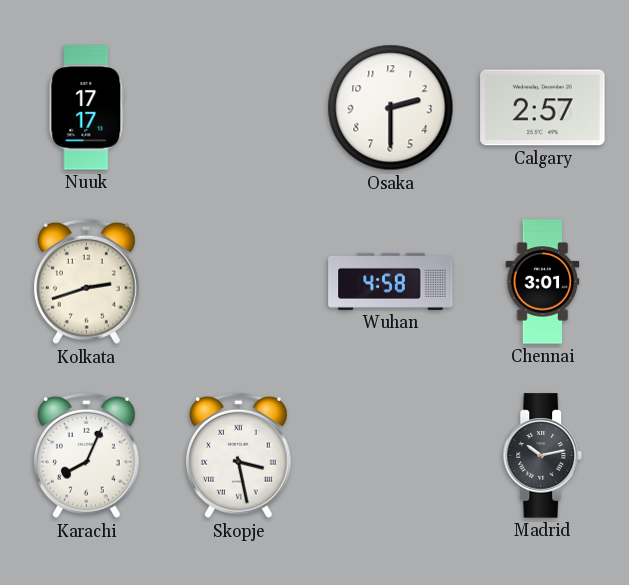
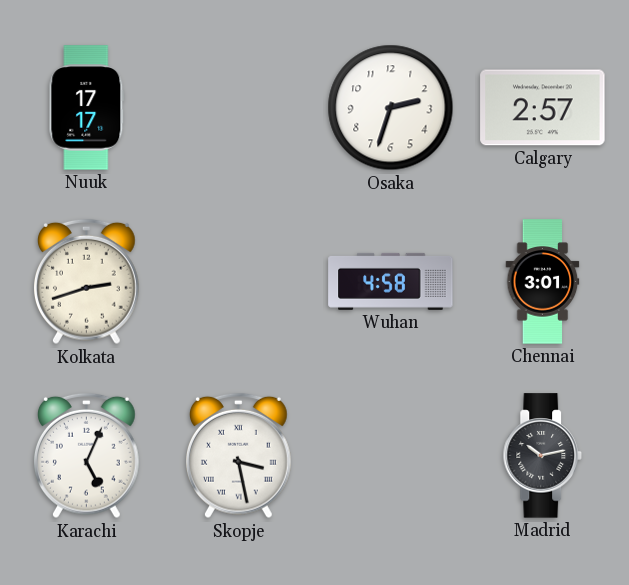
Osaka: 2:30 -> 2:33 (391, 108)
Karachi: 8:04 -> 5:04 (87, 456)
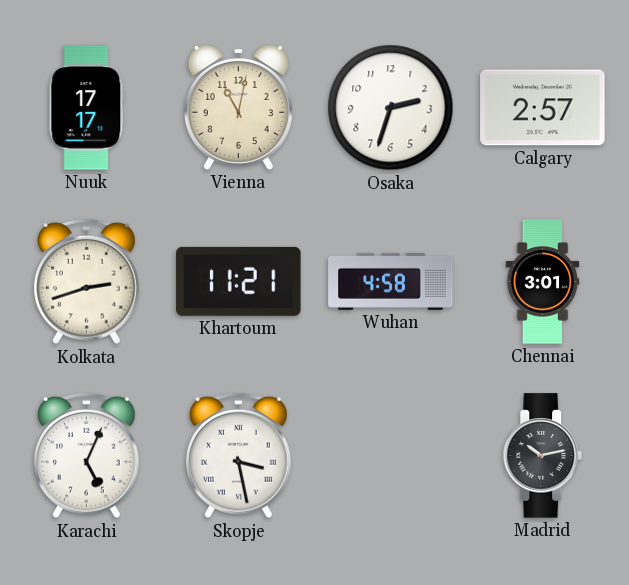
Vienna: none -> 11:02 (238, 107)
Khartoum: none -> 11:21 (239, 281)
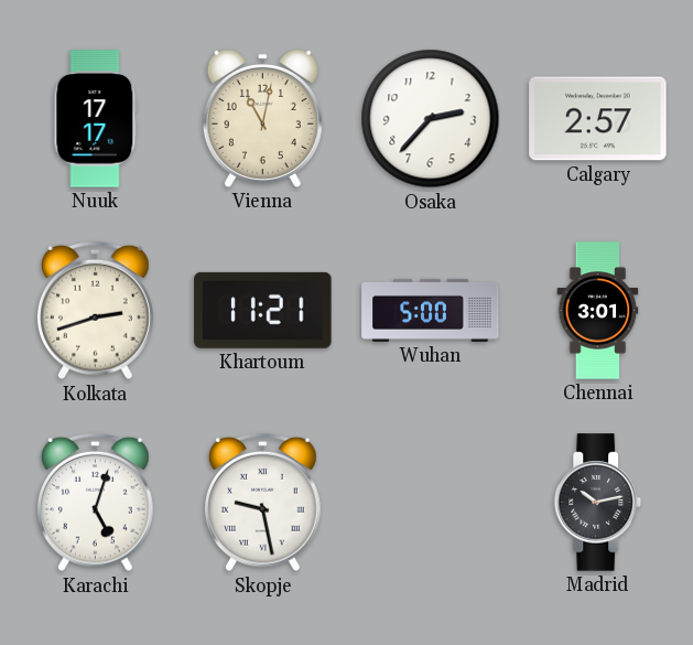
Osaka: 2:33 -> 2:37 (431, 119)
Wuhan: 4:58 -> 5:00 (431, 310)
Karachi: 5:04 -> 5:03 (96, 503)
Skopje: 3:28 -> 9:28 (263, 503)
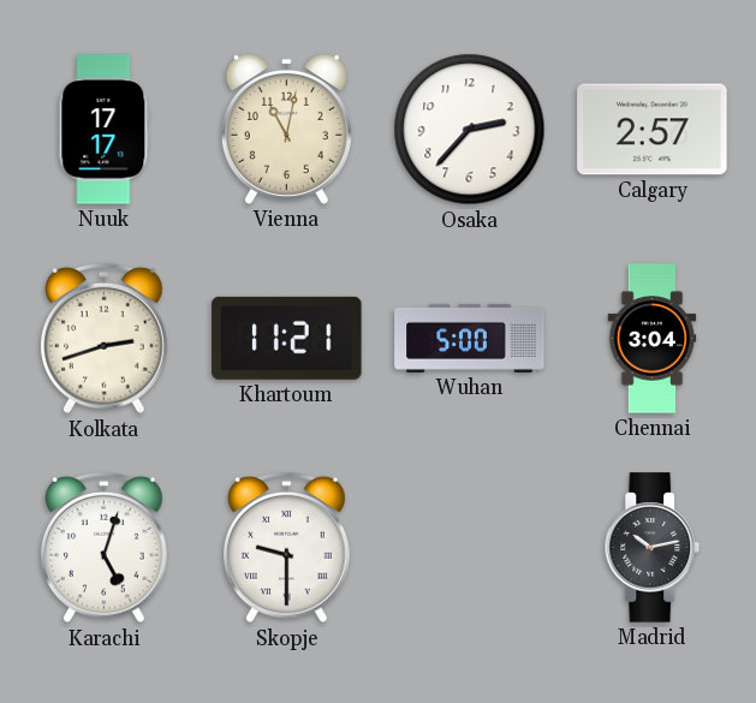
Chennai: 3:01 -> 3:04 (653, 339)
Skopje: 9:28 -> 9:30 (287, 548)
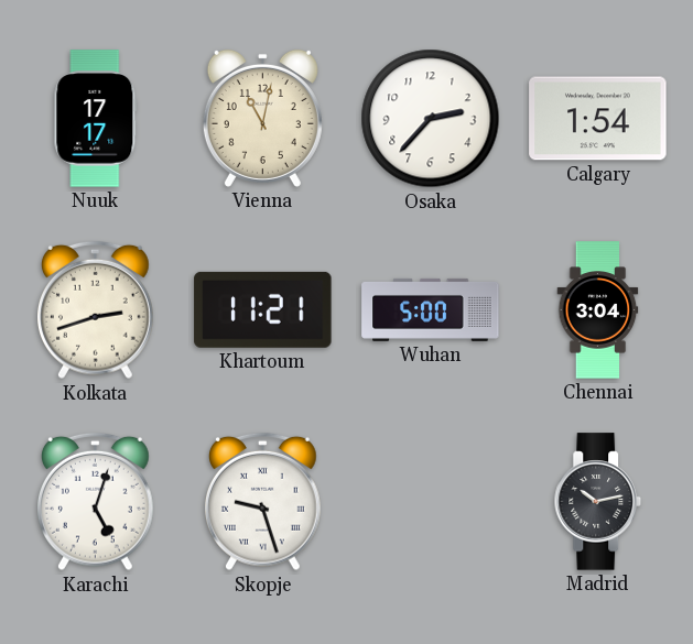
Calgary: 2:57 -> 1:54 (598, 119)
Skopje: 9:30 -> 9:27 (263, 502)
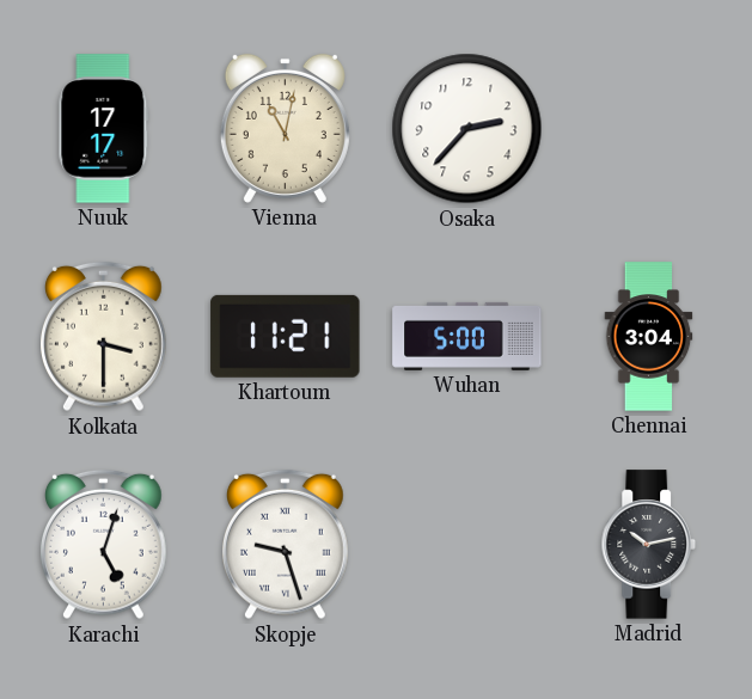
Calgary: 1:54 -> none (598, 119)
Kolkata: 2:42 -> 3:30 (104, 337)
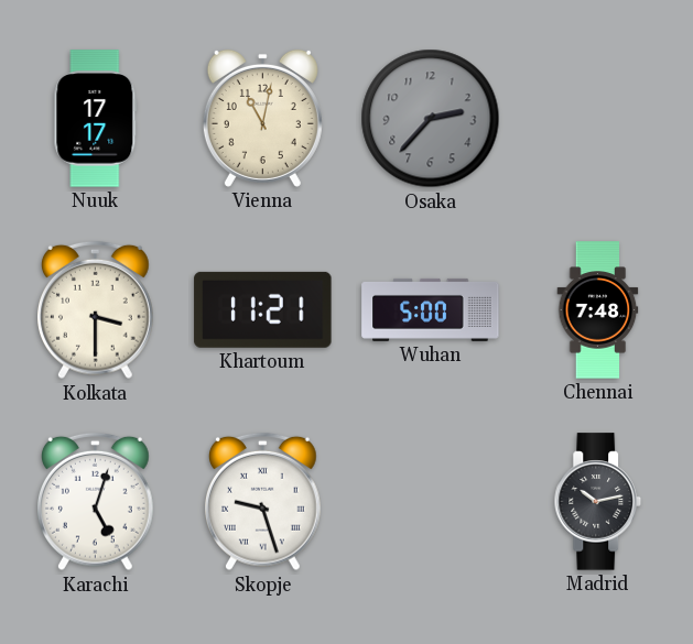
Osaka dial: white -> grey (431, 119)
Chennai: 3:04 -> 7:48 (598, 310)
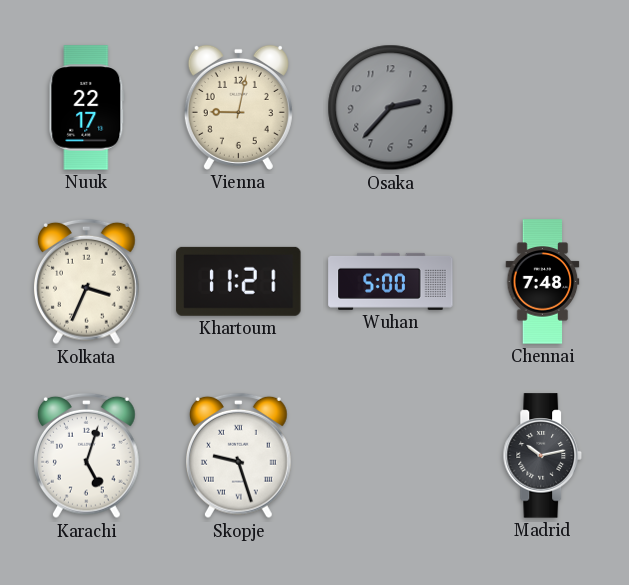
Nuuk: 17:17 -> 22:17 (87, 108)
Vienna: 11:02 -> 9:02 (238, 107)
Kolkata: 3:30 -> 3:34 (87, 282)
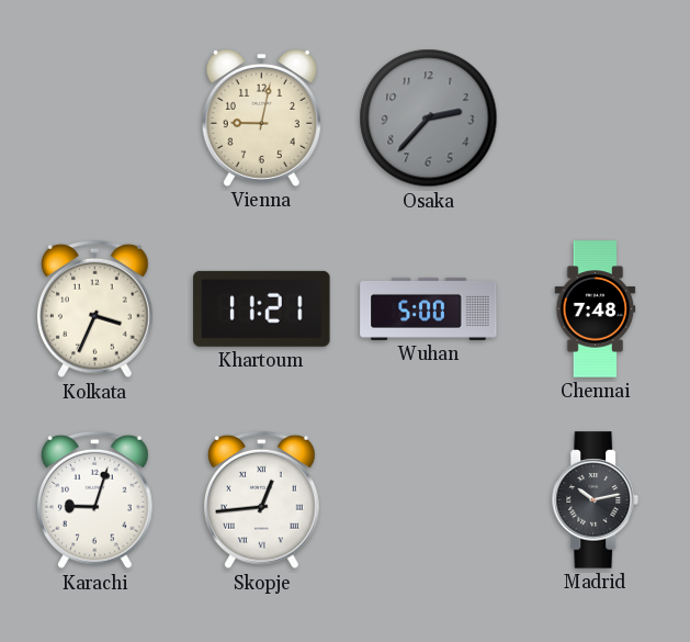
Nuuk: 22:17 -> none (87, 108)
Karachi: 5:03 -> 9:03 (95, 500)
Skopje: 9:27 -> 12:44 (262, 500)
